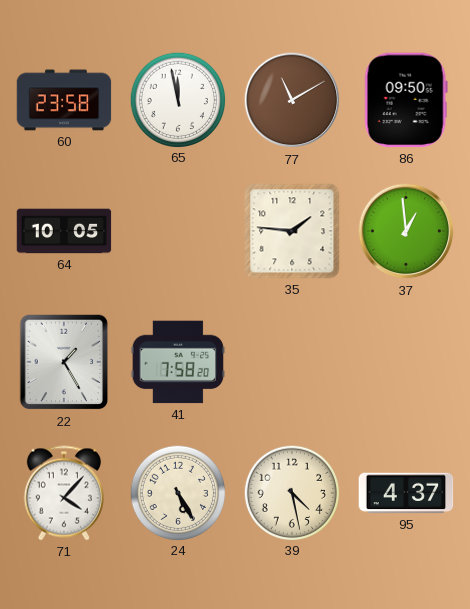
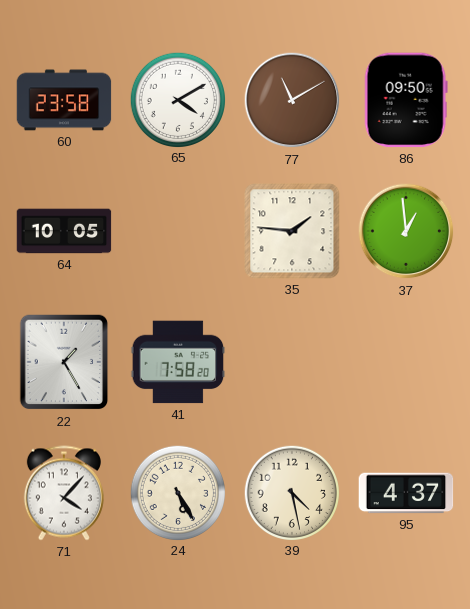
65: 11:58 -> 4:10 (177, 99)
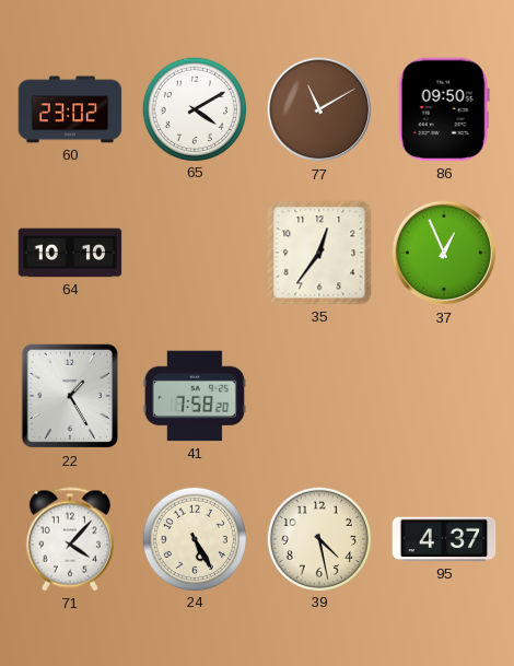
60: 23:58 -> 23:02 (70, 109)
64: 10:05 -> 10:10 (70, 253)
35: 1:46 -> 12:36 (319, 253)
37: 12:59 -> 12:56 (444, 253)
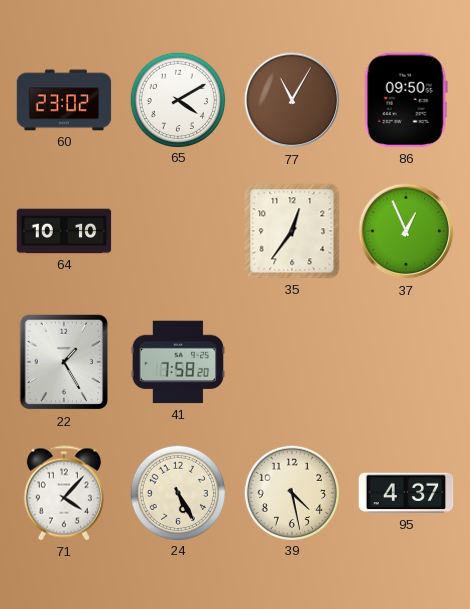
77: 11:10 -> 11:05 (292, 100)
